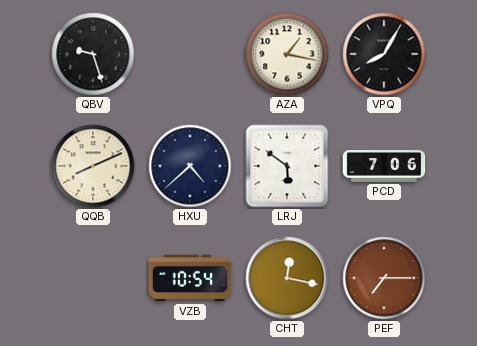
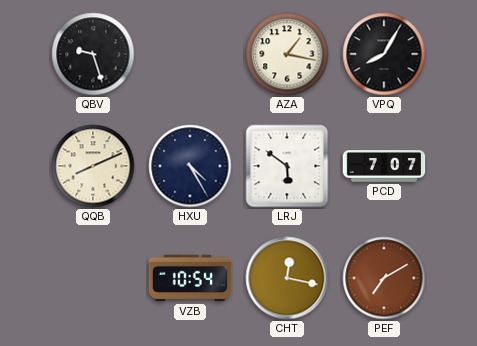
HXU: 4:38 -> 4:25 (190, 166)
PCD: 7:06 -> 7:07 (384, 166)
PEF: 7:15 -> 7:10 (384, 278)
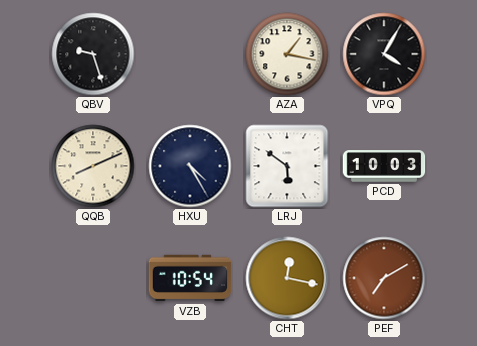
VPQ: 8:05 -> 4:05 (384, 54)
PCD: 7:07 -> 10:03 (384, 166)
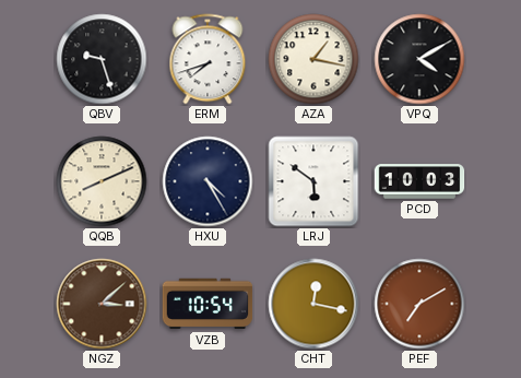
ERM: none -> 7:42 (208, 59)
VPQ: 4:05 -> 4:10 (419, 59)
NGZ: none -> 3:08 (102, 304)
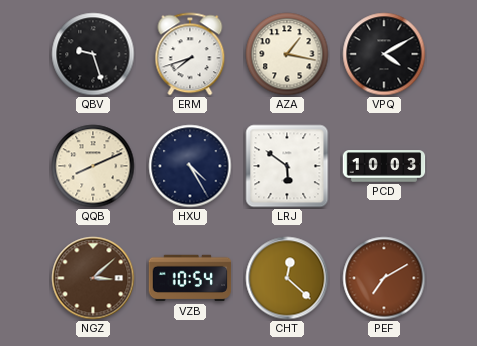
CHT: 12:17 -> 12:22 (287, 278)
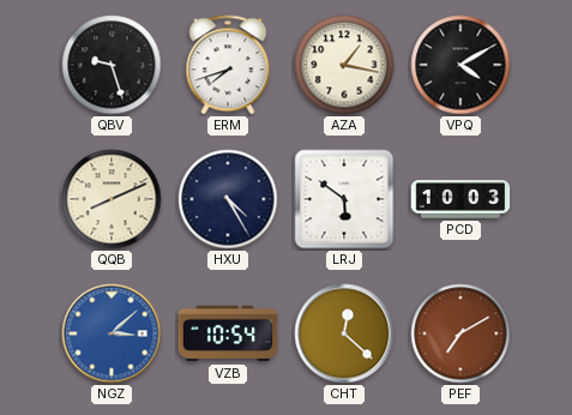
NGZ dial: brown -> blue (112, 333)
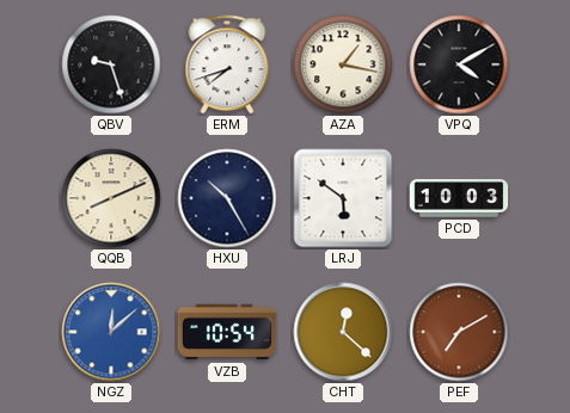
HXU: 4:25 -> 10:25 (227, 198)
NGZ: 3:08 -> 12:08 (111, 332)
